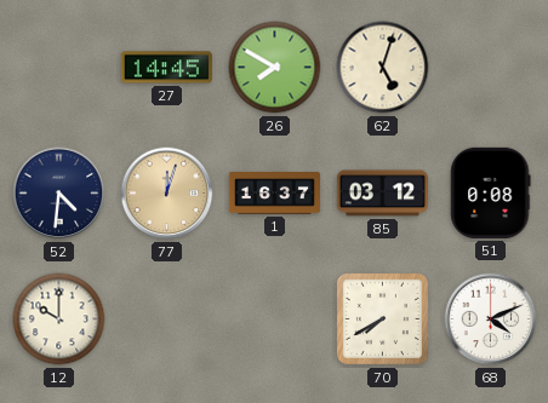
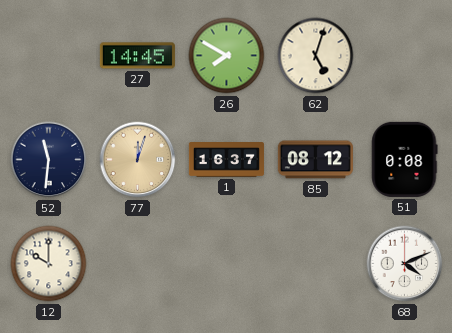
52: 4:31 -> 11:31 (49, 160)
85: 03:12 -> 08:12 (315, 160)
70: 7:40 -> none (382, 318)
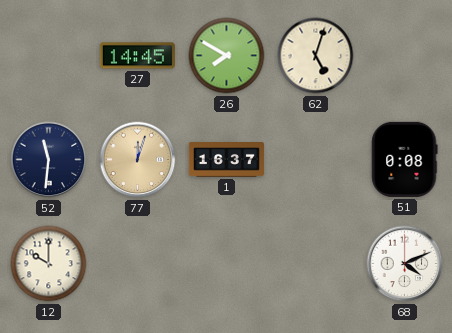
85: 08:12 -> none (315, 160)
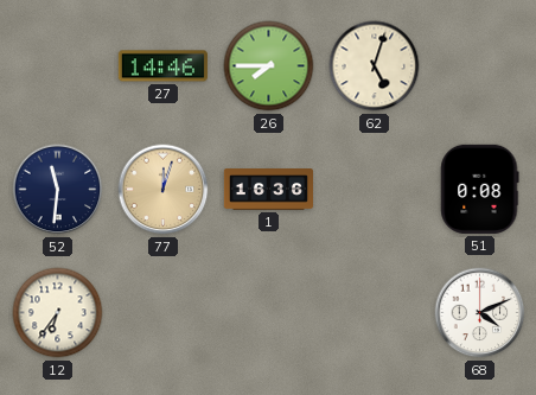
27: 14:45 -> 14:46 (162, 66)
26: 7:50 -> 7:45 (269, 66)
1: 16:37 -> 16:36 (268, 190)
12: 10:00 -> 6:36 (58, 313)
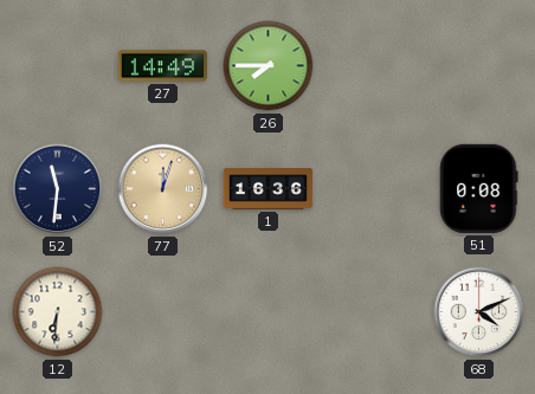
27: 14:46 -> 14:49 (162, 66)
62: 5:03 -> none (375, 66)
12: 6:36 -> 6:31 (58, 312)
